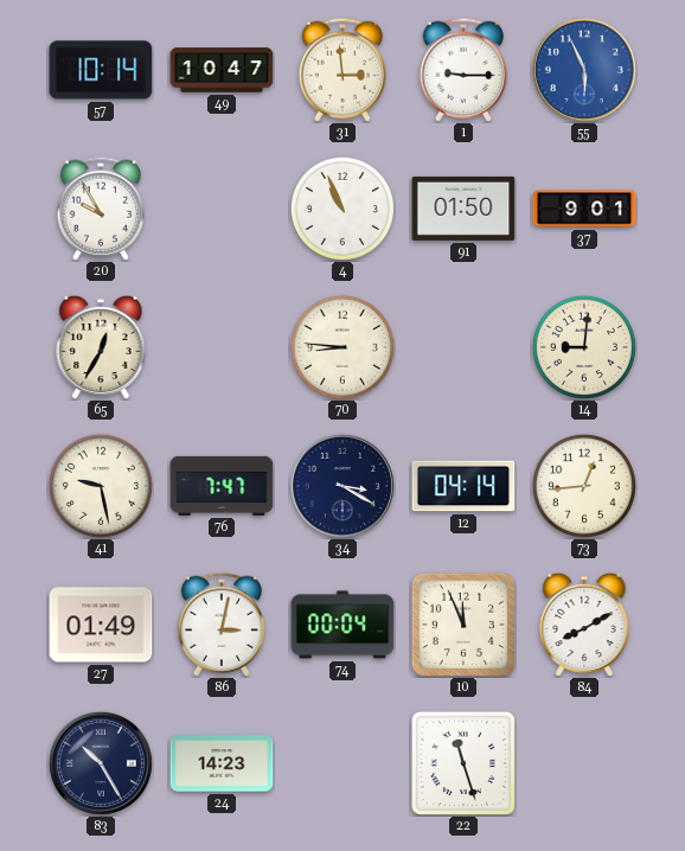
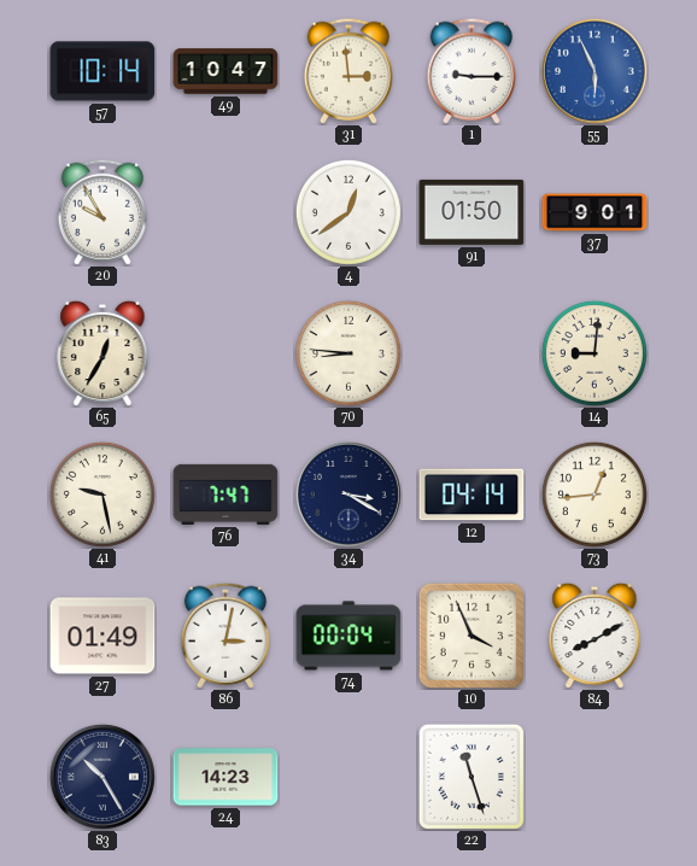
4: 10:56 -> 12:39 (348, 212)
10: 11:56 -> 3:56 (470, 634)
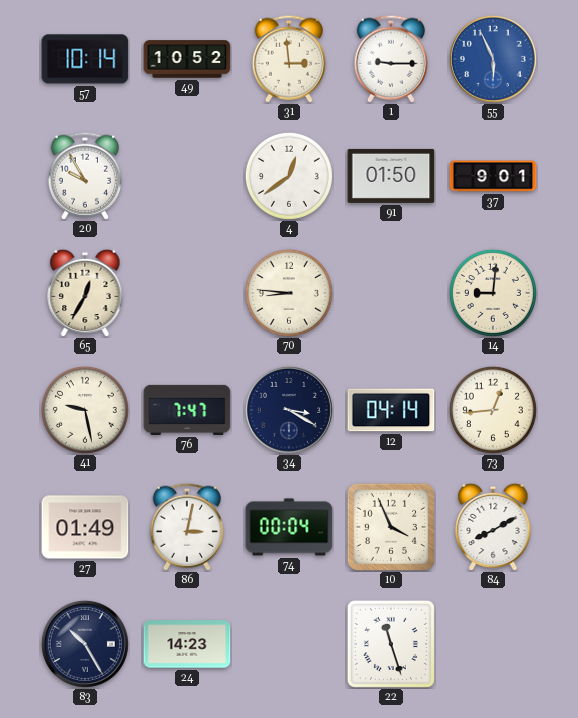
49: 10:47 -> 10:52 (187, 59)
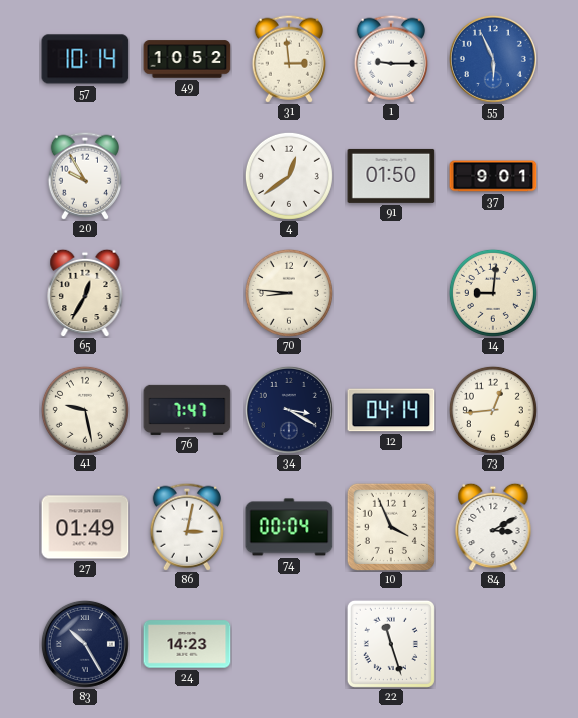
84: 8:10 -> 3:10 (493, 527)
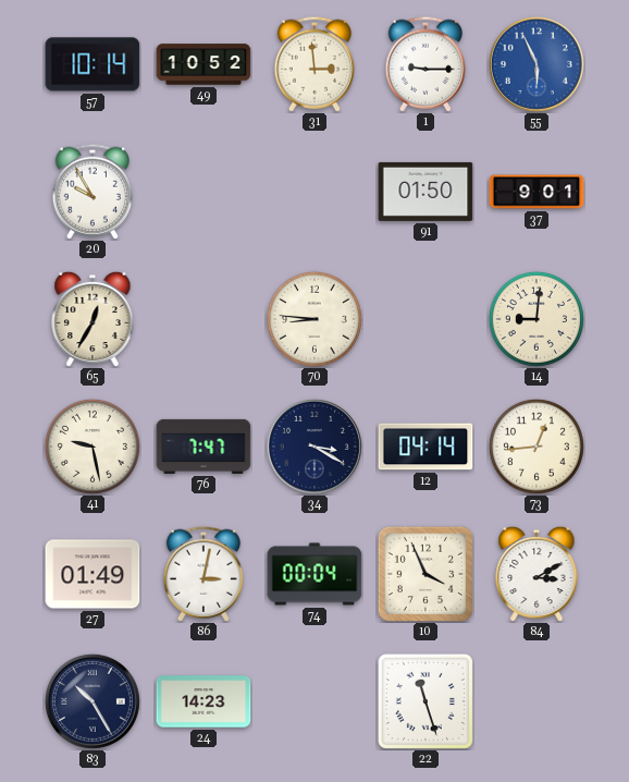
4: 12:39 -> none (289, 176)
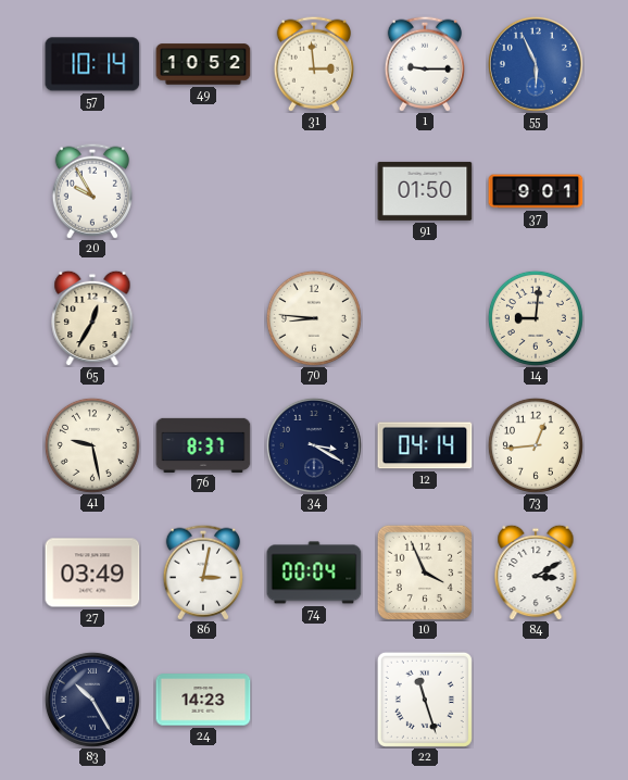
76: 7:47 -> 8:37 (203, 445)
27: 01:49 -> 03:49 (92, 573)
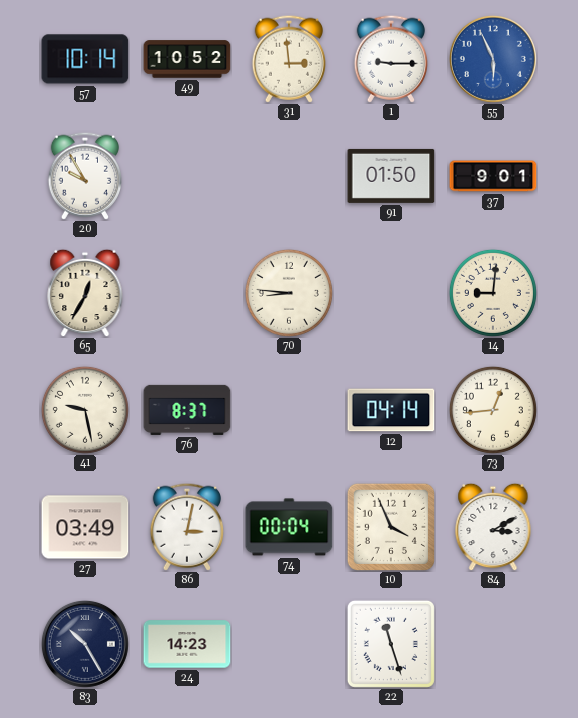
34: 3:20 -> none (314, 445)
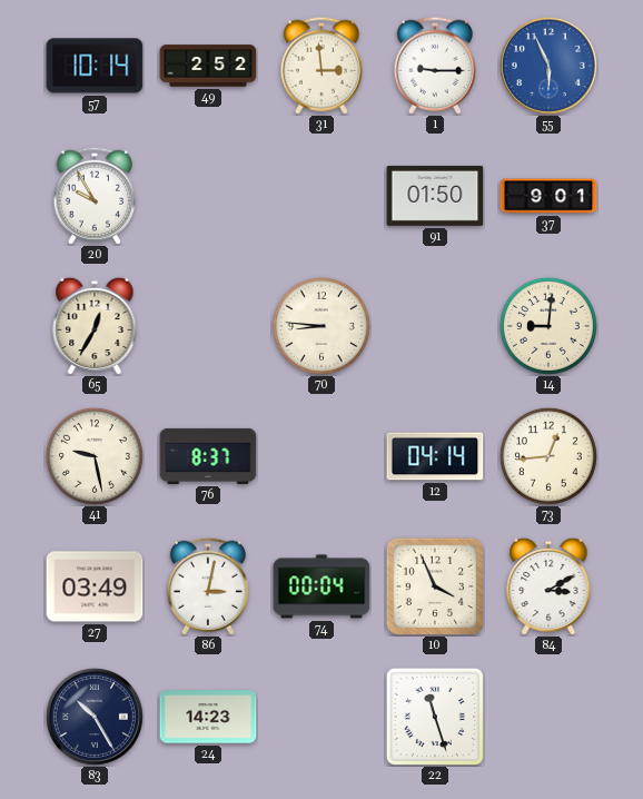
49: 10:52 -> 2:52 (208, 66)
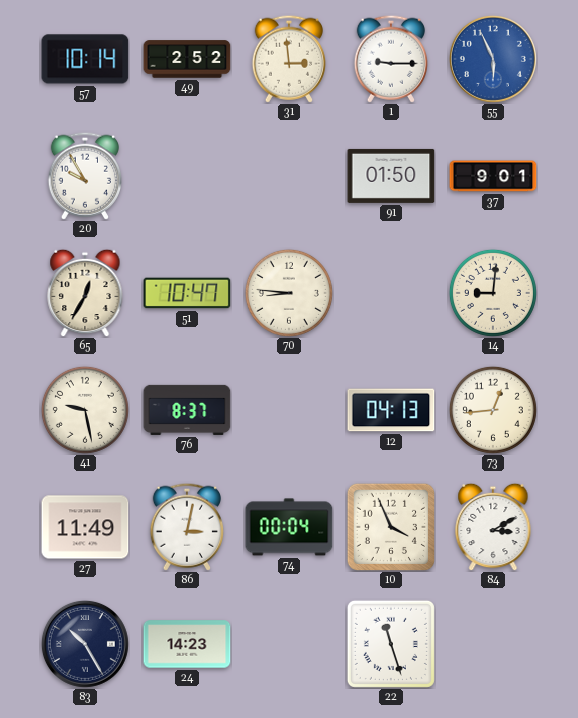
51: none -> 10:47 (187, 293)
12: 04:14 -> 04:13 (391, 410)
27: 03:49 -> 11:49 (85, 527)
